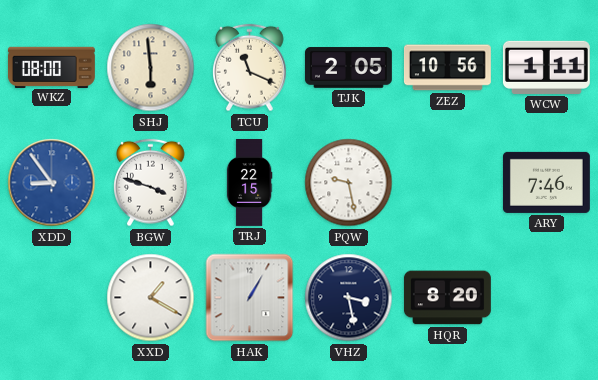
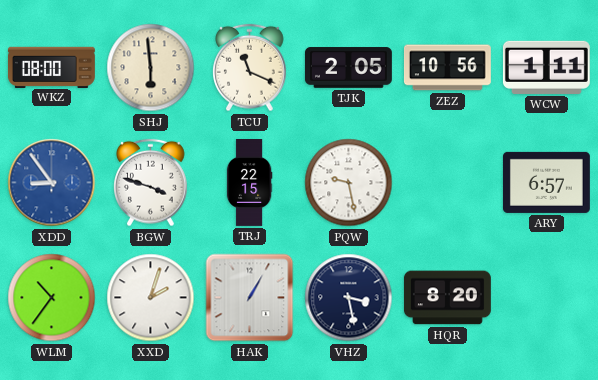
ARY: 7:46 -> 6:57 (546, 182)
WLM: none -> 10:36 (52, 298)
XXD: 1:20 -> 2:03 (151, 298)
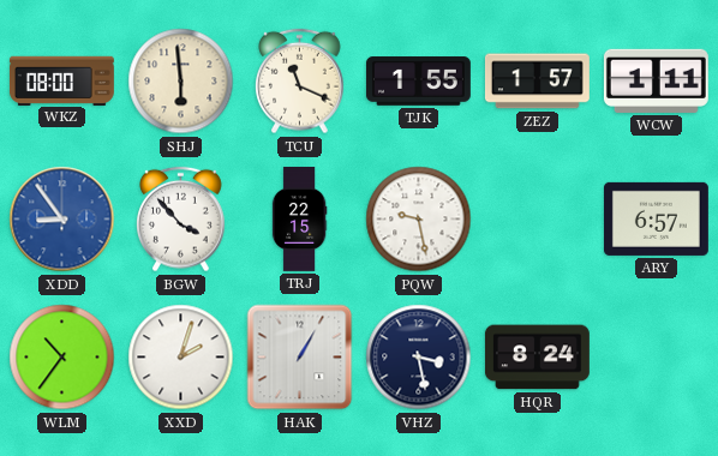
TJK: 2:05 -> 1:55 (418, 82)
ZEZ: 10:56 -> 1:57 (537, 82)
BGW: 3:48 -> 3:53 (181, 220)
HQR: 8:20 -> 8:24 (537, 358)
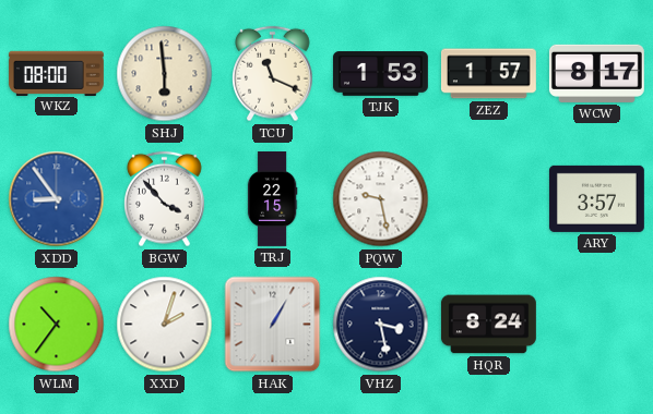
TJK: 1:55 -> 1:53 (380, 74)
WCW: 1:11 -> 8:17 (596, 73)
ARY: 6:57 -> 3:57 (596, 198)
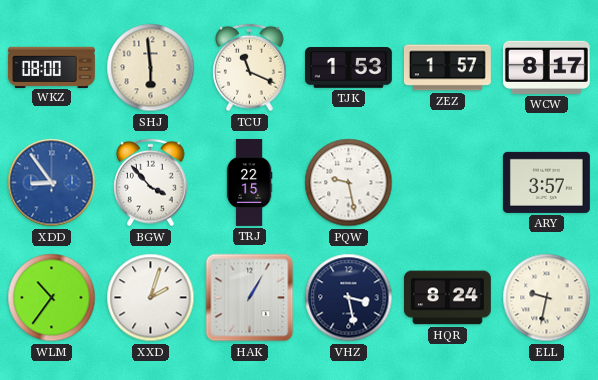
ELL: none -> 9:32 (547, 298)
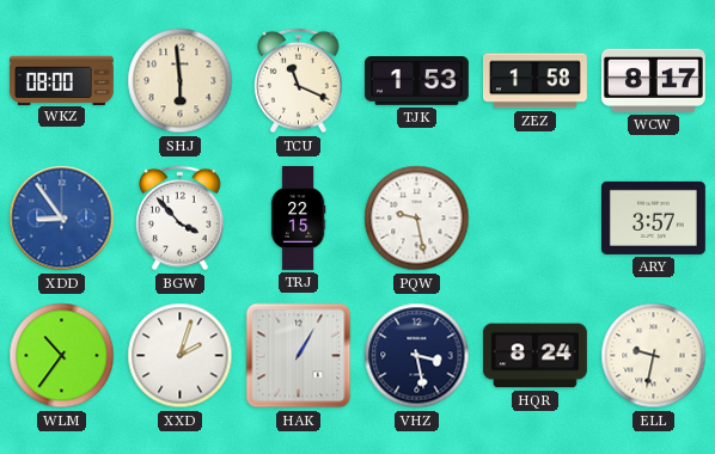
ZEZ: 1:57 -> 1:58 (534, 81)
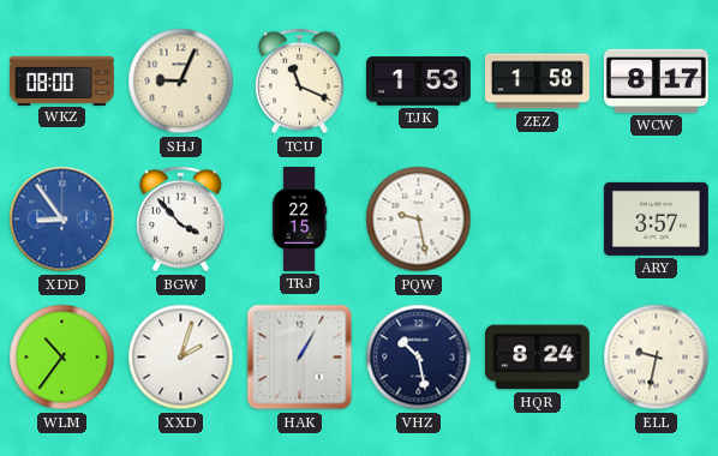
SHJ: 5:59 -> 9:04 (181, 82)
VHZ: 3:28 -> 10:28 (419, 358)
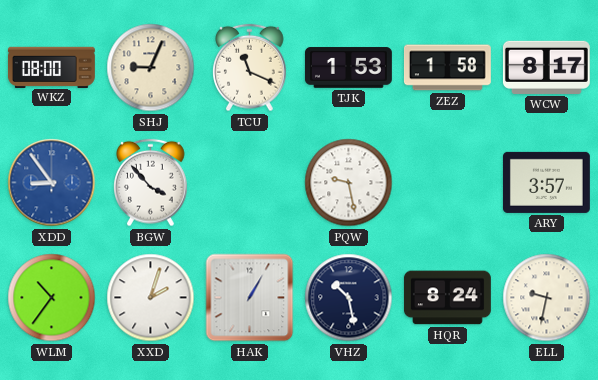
TRJ: 22:15 -> none (299, 220)
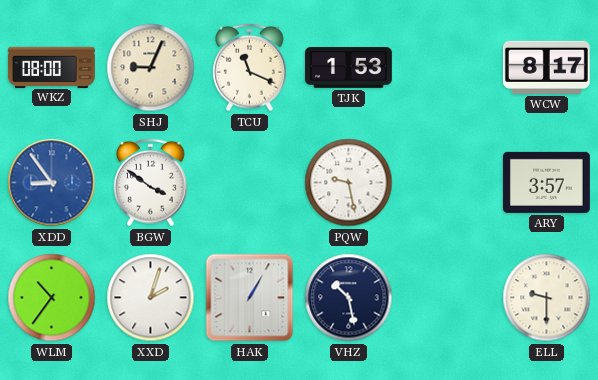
ZEZ: 1:58 -> none (447, 68)
BGW: 3:53 -> 3:51 (151, 183)
HQR: 8:24 -> none (447, 298)
ELL: 9:32 -> 9:30 (547, 298)
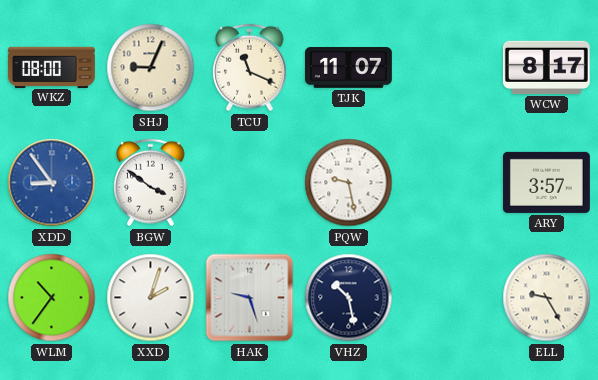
TJK: 1:53 -> 11:07 (348, 68)
HAK: 1:05 -> 9:27 (250, 298)
ELL: 9:30 -> 9:25 (547, 298)
